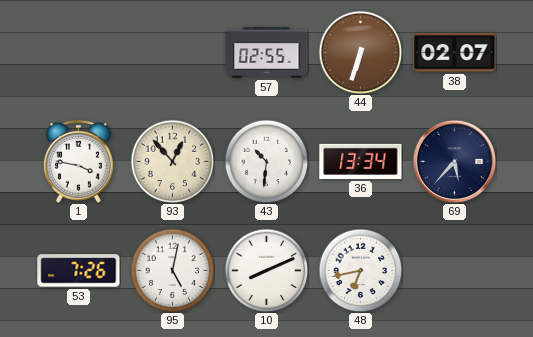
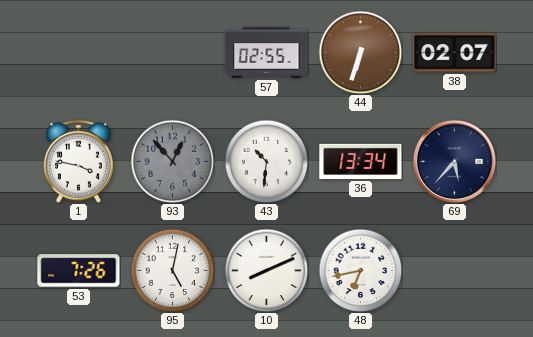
93 dial: cream -> grey (172, 161)
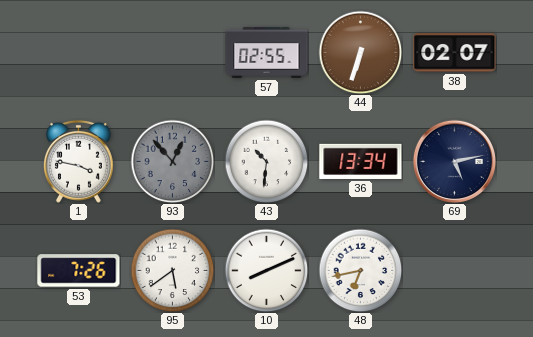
69: 5:37 -> 5:13 (454, 161)
95: 5:02 -> 5:39 (172, 270)
